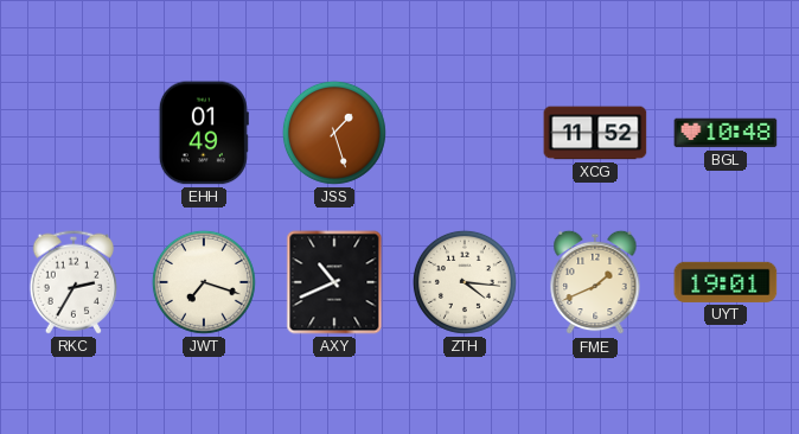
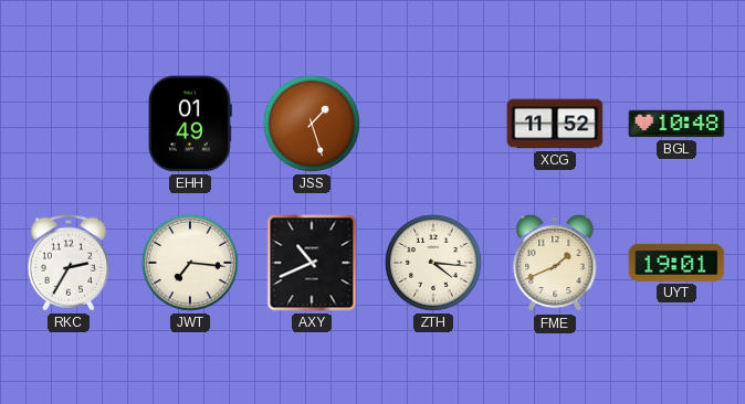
JWT: 7:18 -> 7:16 (190, 263)
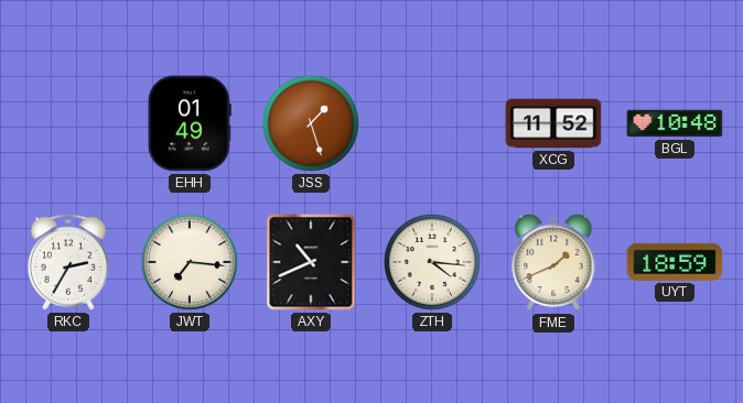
UYT: 19:01 -> 18:59 (675, 262)
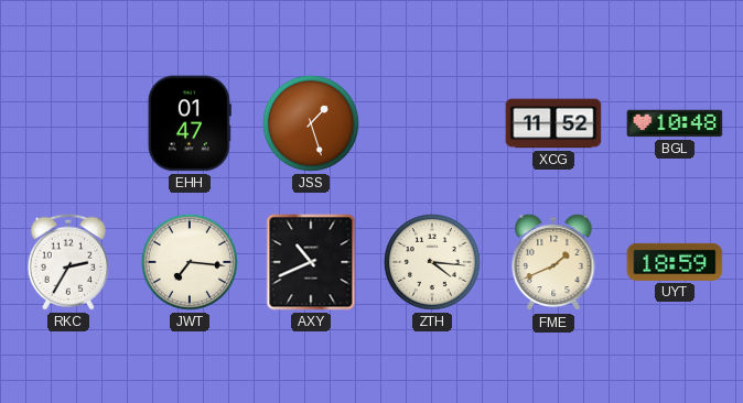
EHH: 01:49 -> 01:47 (190, 123)
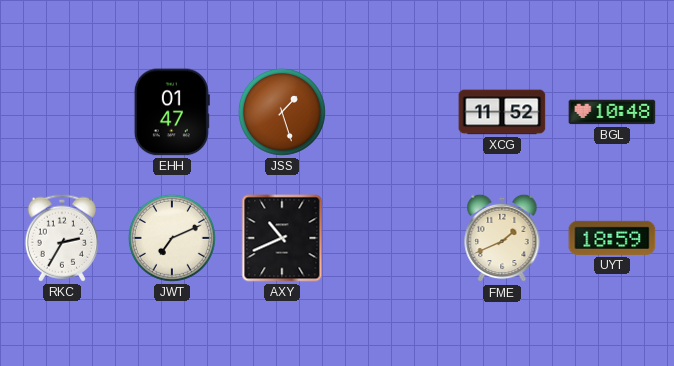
JWT: 7:16 -> 7:11 (172, 238)
ZTH: 4:16 -> none (432, 262)
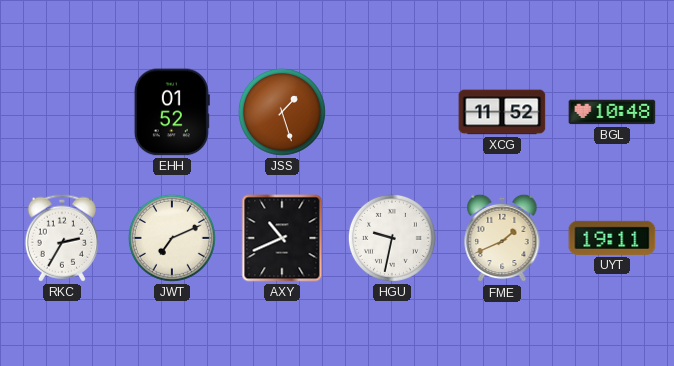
EHH: 01:47 -> 01:52 (172, 112)
HGU: none -> 9:32 (392, 238)
UYT: 18:59 -> 19:11 (612, 238)
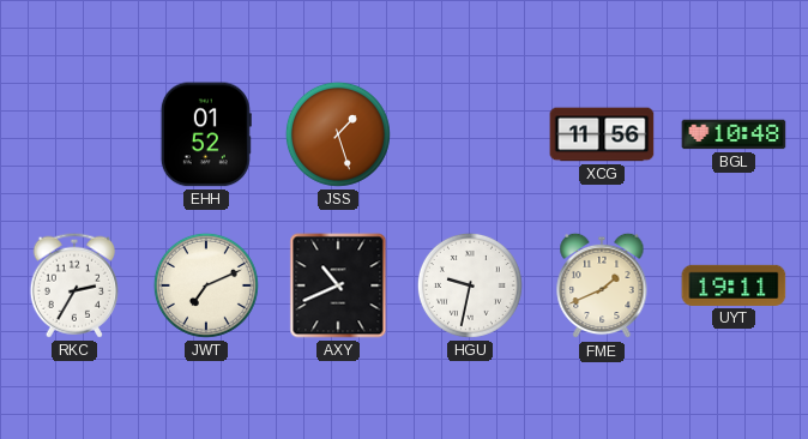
XCG: 11:52 -> 11:56 (602, 134)
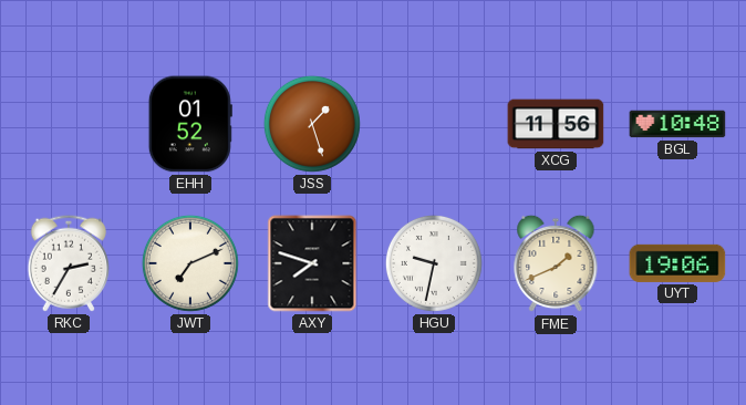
AXY: 10:41 -> 7:48 (312, 263)
UYT: 19:11 -> 19:06 (677, 263)
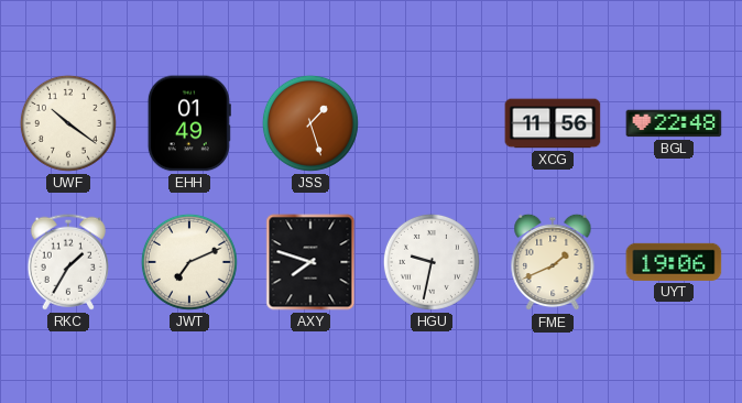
UWF: none -> 10:21 (68, 123)
EHH: 01:52 -> 01:49 (189, 123)
BGL: 10:48 -> 22:48 (674, 123)
RKC: 2:35 -> 1:35 (68, 262)
